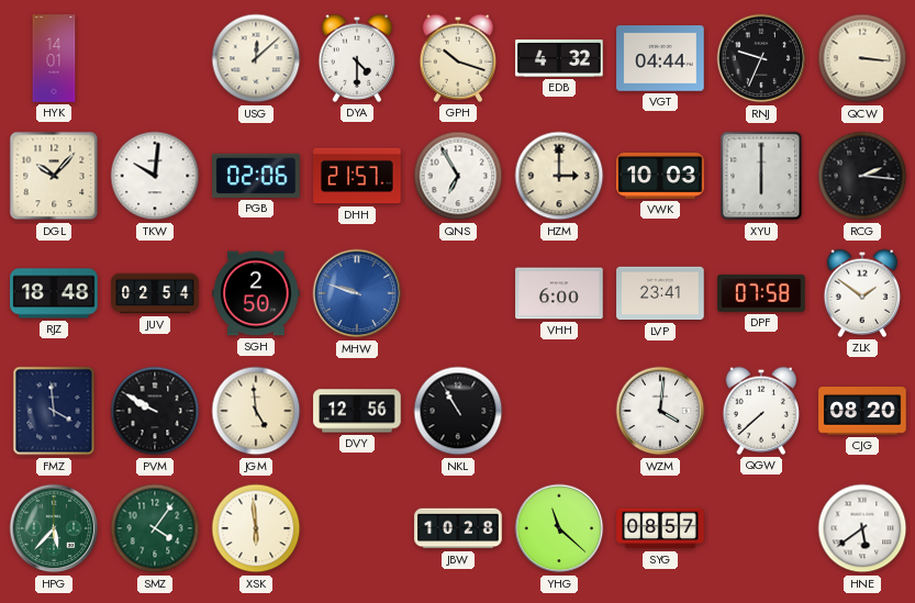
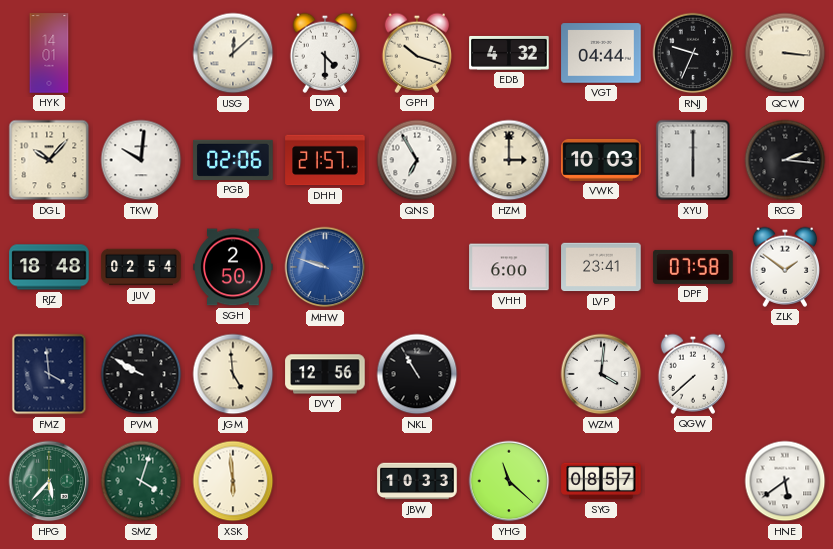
CJG: 08:20 -> none (862, 411)
SMZ: 4:06 -> 4:03 (141, 481)
JBW: 10:28 -> 10:33 (417, 481)
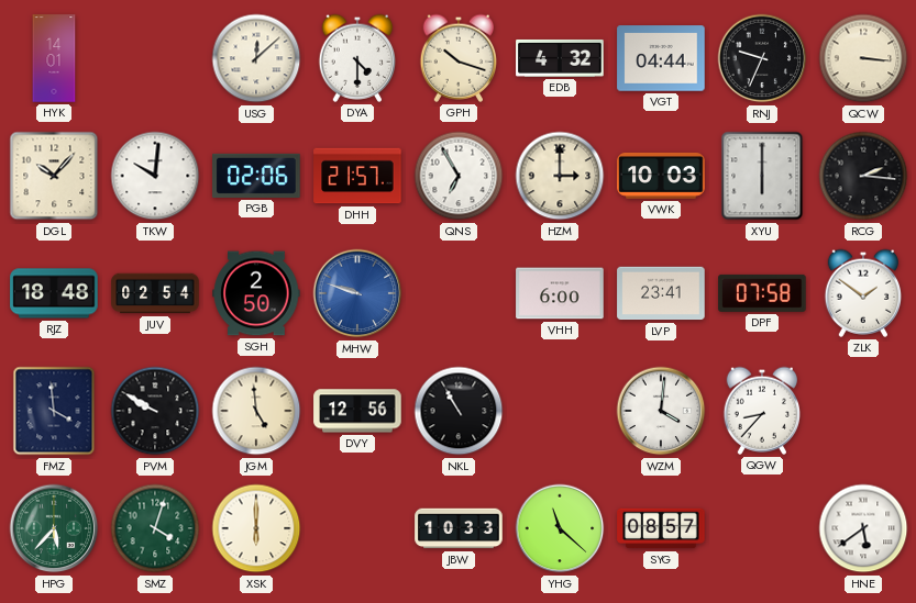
QGW: 7:38 -> 8:37 (761, 411)
XSK: 5:59 -> 6:00 (256, 528)
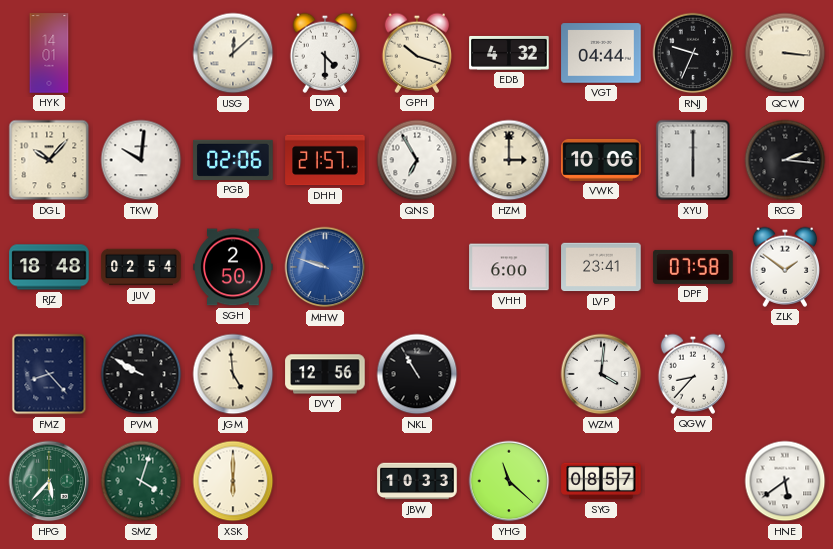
VWK: 10:03 -> 10:06 (601, 160)
FMZ: 3:59 -> 8:23 (49, 374)
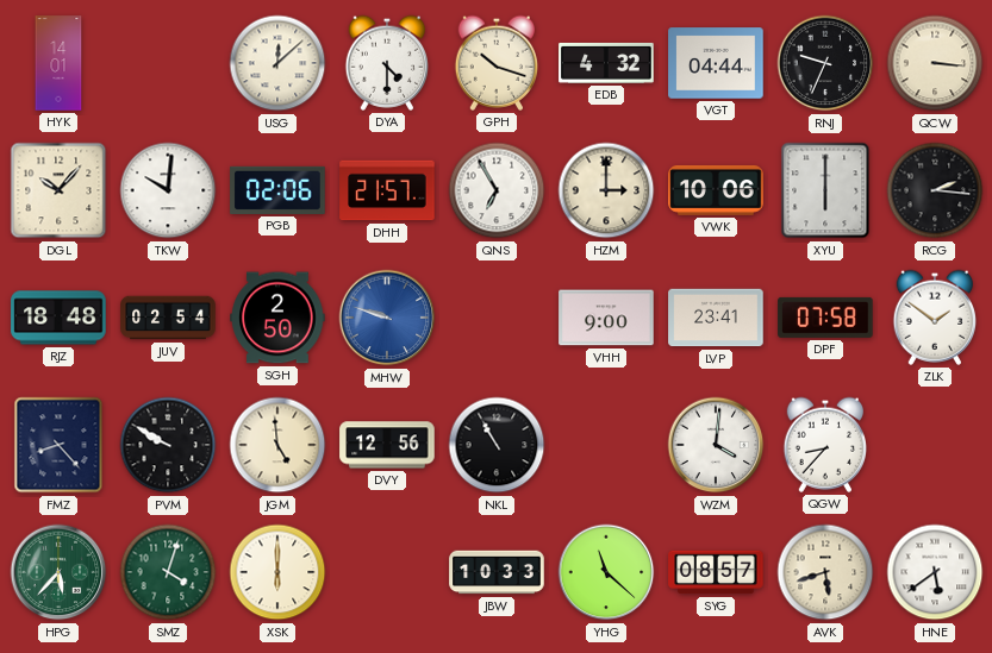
VHH: 6:00 -> 9:00 (606, 318)
AVK: none -> 5:42 (825, 572)
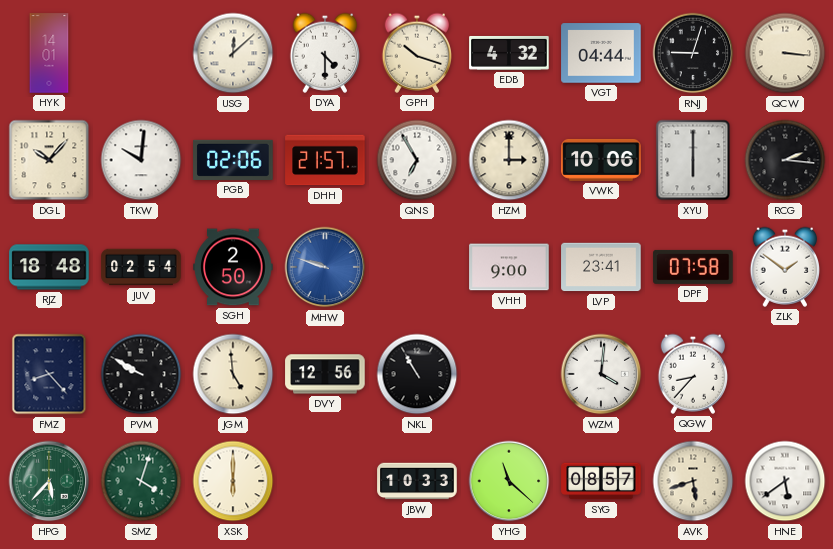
RNJ: 9:34 -> 9:03 (693, 53)
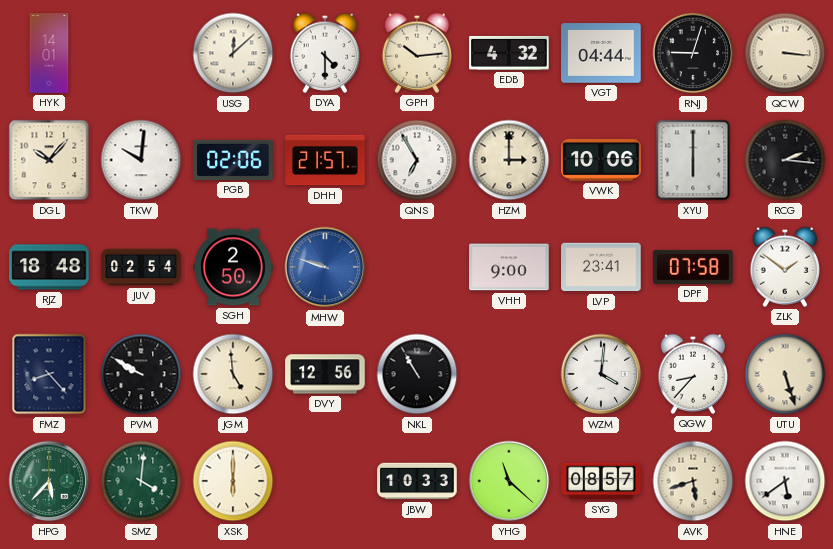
GPH: 10:18 -> 10:14 (416, 53)
UTU: none -> 5:27 (785, 374)
SMZ: 4:03 -> 4:01 (141, 481)
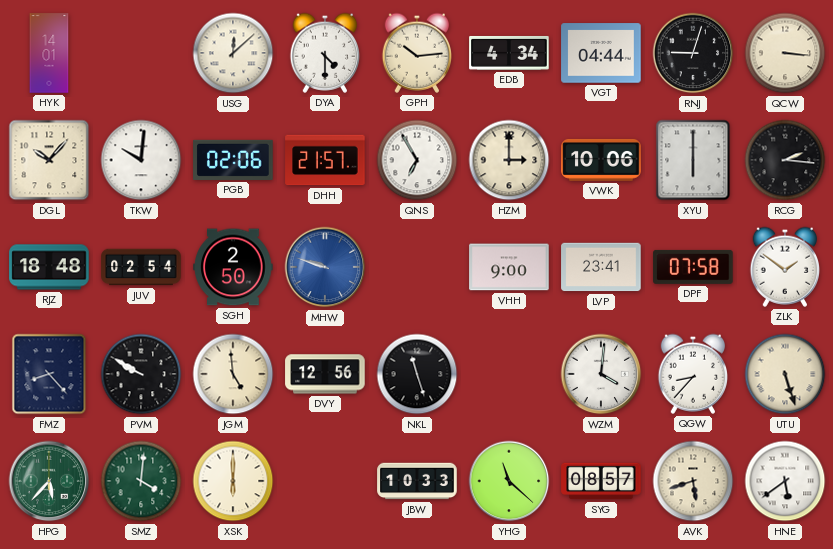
EDB: 4:32 -> 4:34 (509, 53)
NKL: 10:55 -> 11:27 (417, 374)
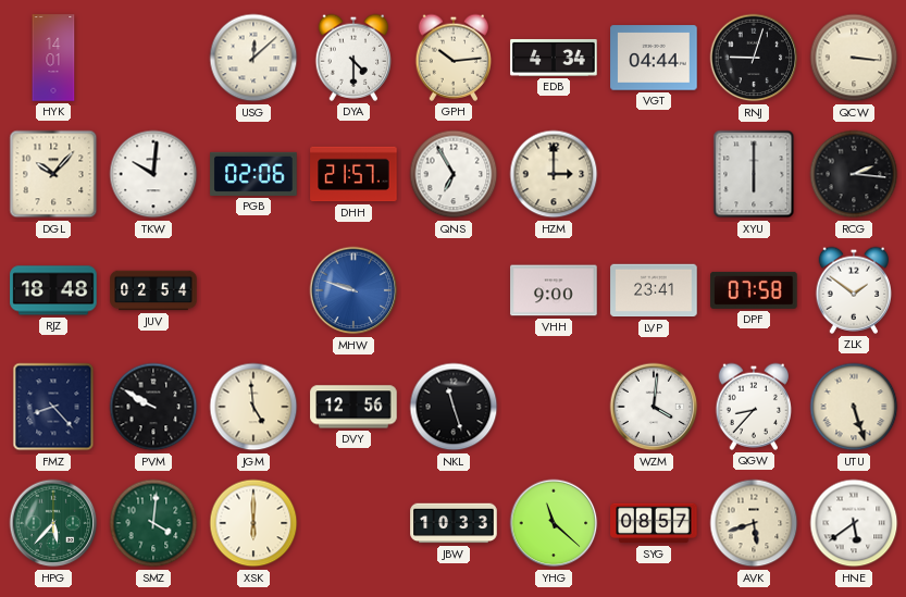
VWK: 10:06 -> none (601, 160)
SGH: 2:50 -> none (233, 267)
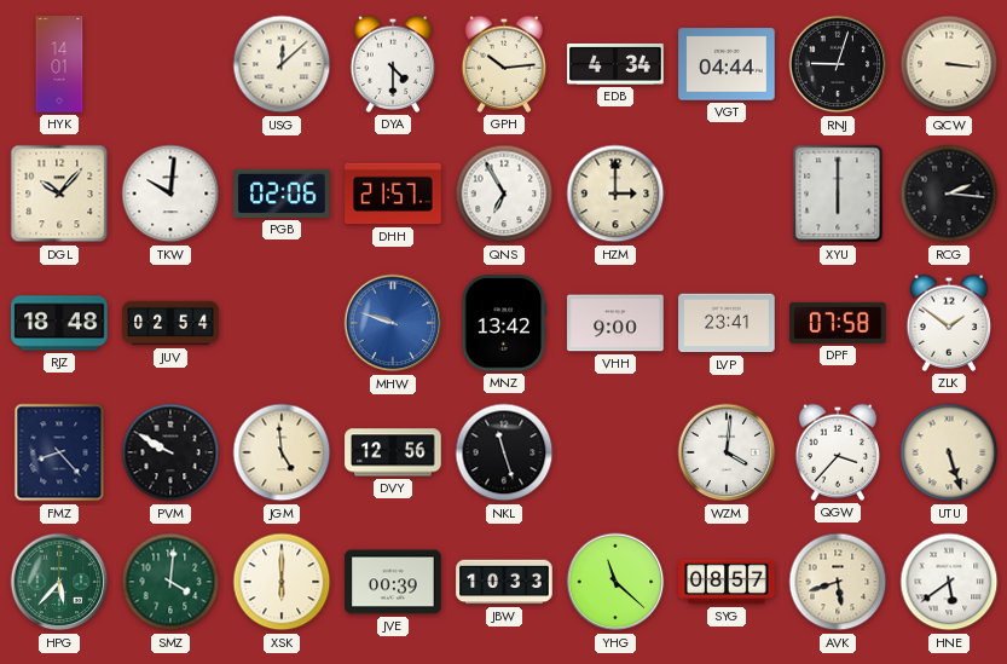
MNZ: none -> 13:42 (504, 323)
QGW: 8:37 -> 3:37 (837, 452)
JVE: none -> 00:39 (393, 582)
